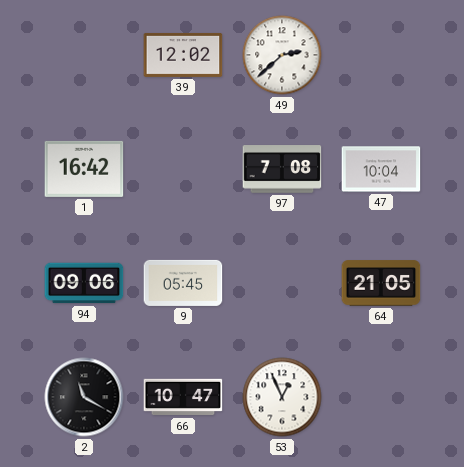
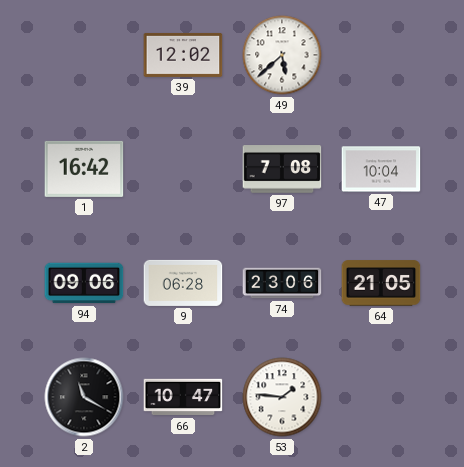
49: 2:38 -> 5:38 (282, 55)
9: 05:45 -> 06:28 (183, 283)
74: none -> 23:06 (282, 283)
53: 12:56 -> 1:46 (282, 397)
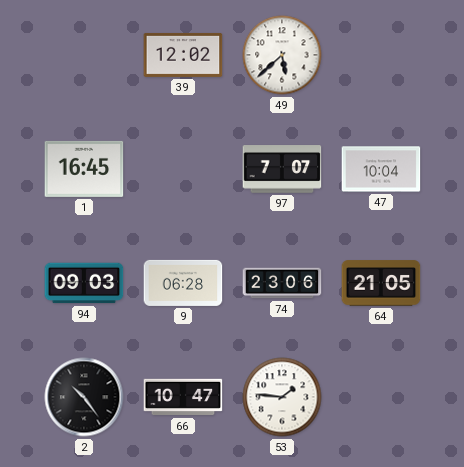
1: 16:42 -> 16:45 (84, 169)
97: 7:08 -> 7:07 (282, 169)
94: 09:06 -> 09:03 (84, 283)
2: 11:20 -> 10:24 (84, 397)
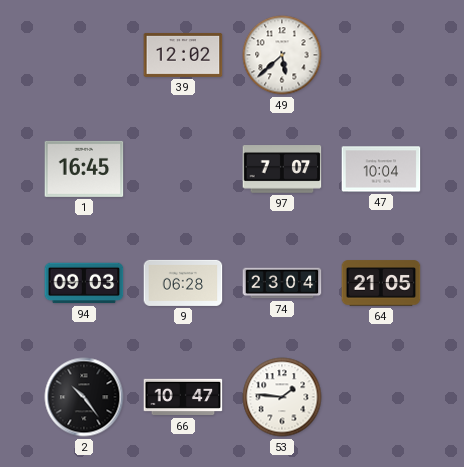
74: 23:06 -> 23:04 (282, 283)
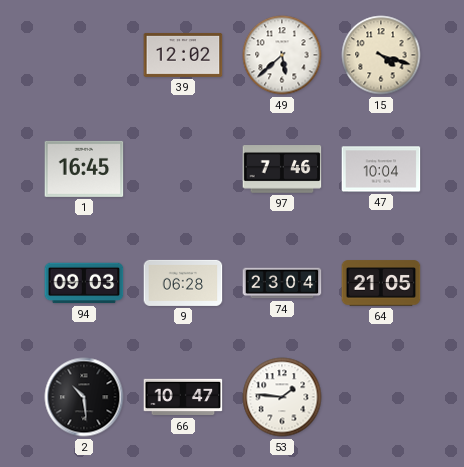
15: none -> 4:18 (381, 55)
97: 7:07 -> 7:46 (282, 169)
2: 10:24 -> 10:29 (84, 397)
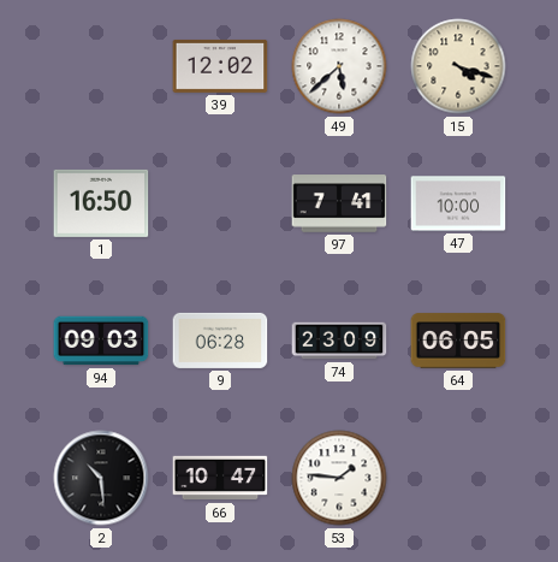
1: 16:45 -> 16:50 (101, 203)
97: 7:46 -> 7:41 (339, 203)
47: 10:04 -> 10:00 (458, 203)
74: 23:04 -> 23:09 (339, 341)
64: 21:05 -> 06:05 (458, 341)
